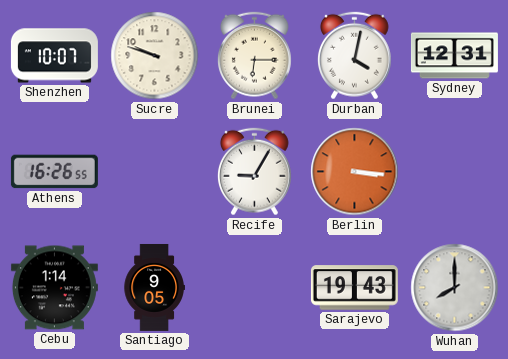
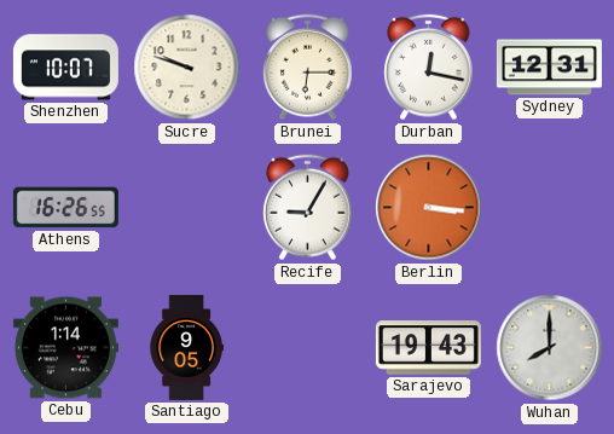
Durban: 4:02 -> 12:17 (428, 68)
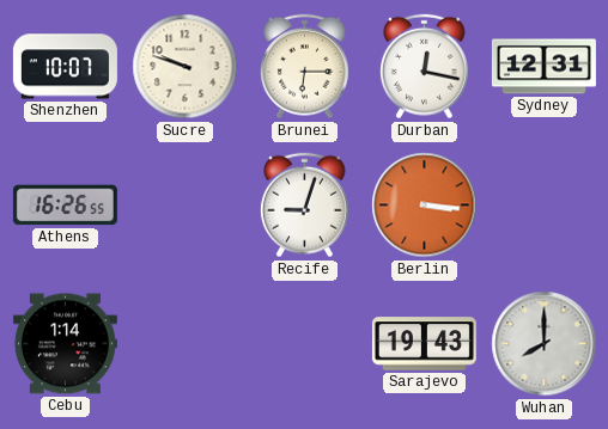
Recife: 9:05 -> 9:03 (304, 206)
Santiago: 9:05 -> none (186, 347)
